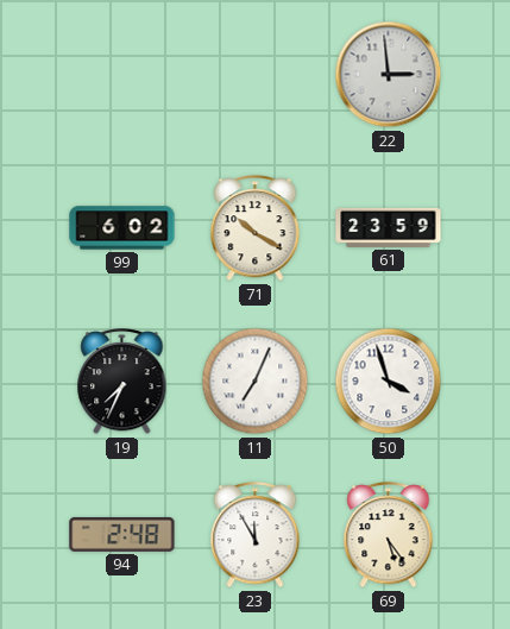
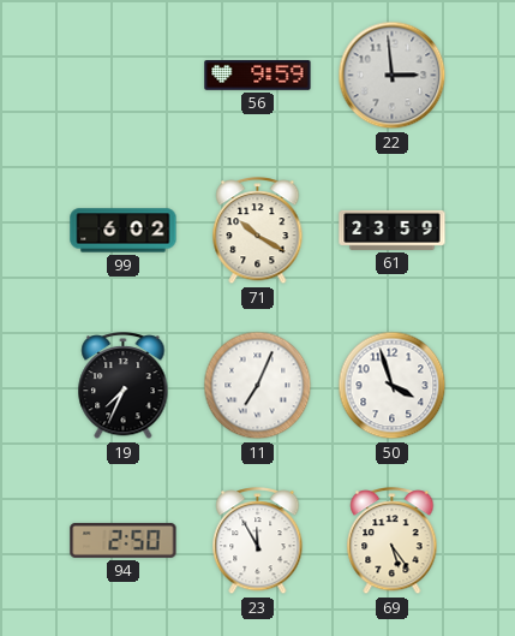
56: none -> 9:59 (258, 76)
94: 2:48 -> 2:50 (124, 540)
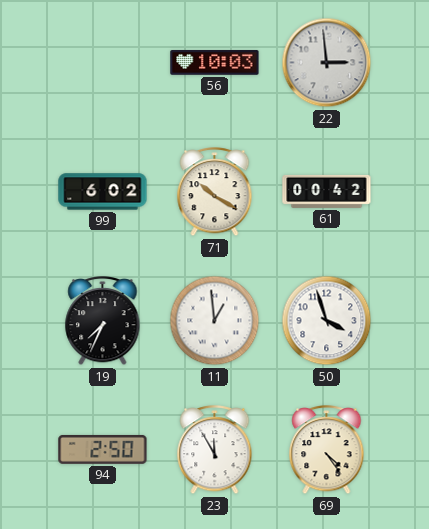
56: 9:59 -> 10:03 (215, 63)
61: 23:59 -> 00:42 (327, 191)
11: 7:04 -> 12:59 (215, 321)
69: 5:24 -> 4:24 (327, 451)
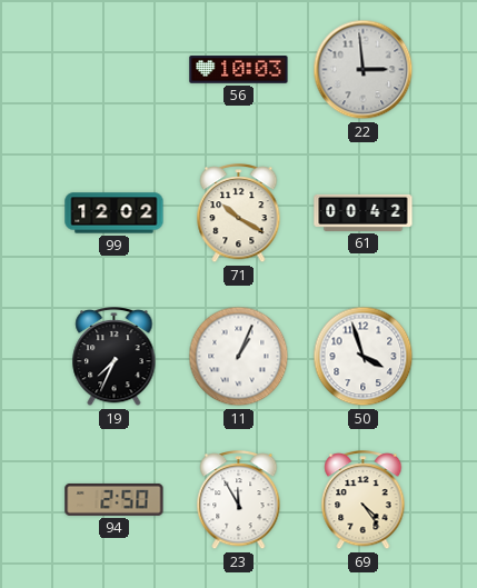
99: 6:02 -> 12:02 (115, 213)
11: 12:59 -> 1:04 (239, 357)
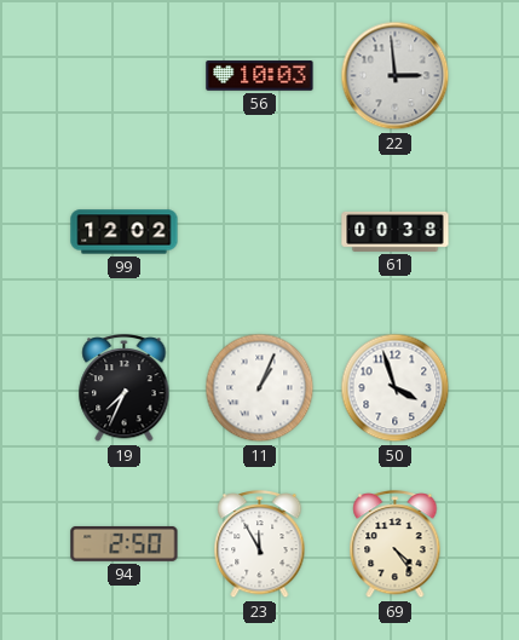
71: 10:20 -> none (239, 215)
61: 00:42 -> 00:38 (396, 231)
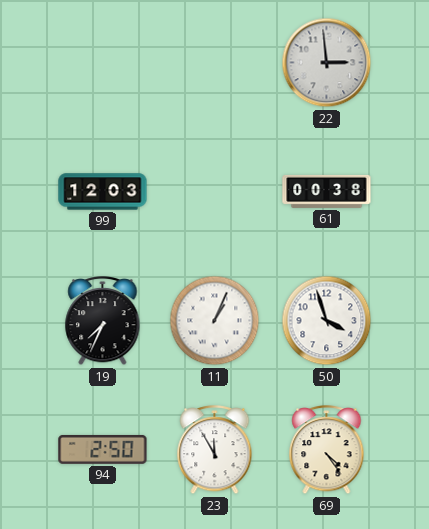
56: 10:03 -> none (260, 76)
99: 12:02 -> 12:03 (103, 192)
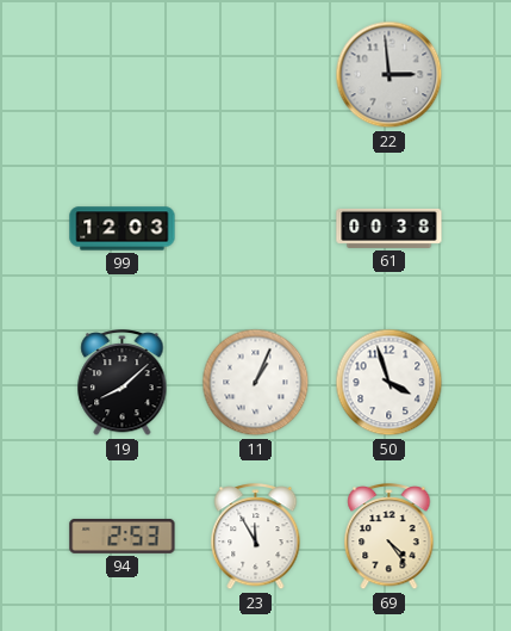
19: 7:34 -> 8:08 (123, 384)
94: 2:50 -> 2:53 (123, 536)
